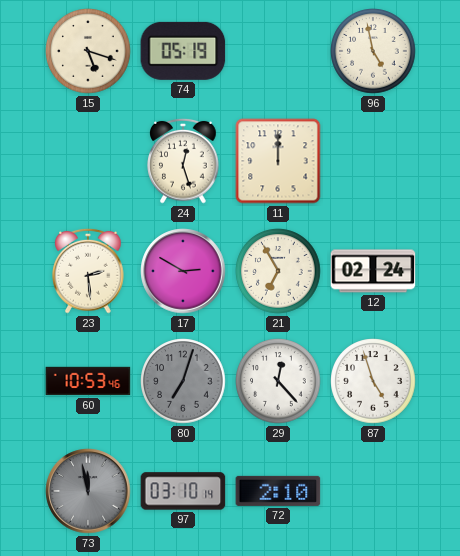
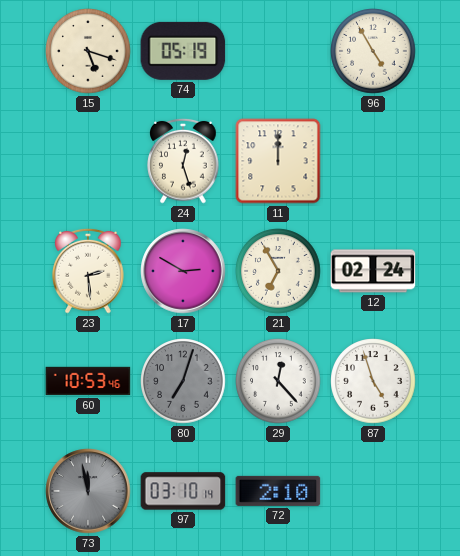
96: 4:58 -> 4:55 (373, 51)
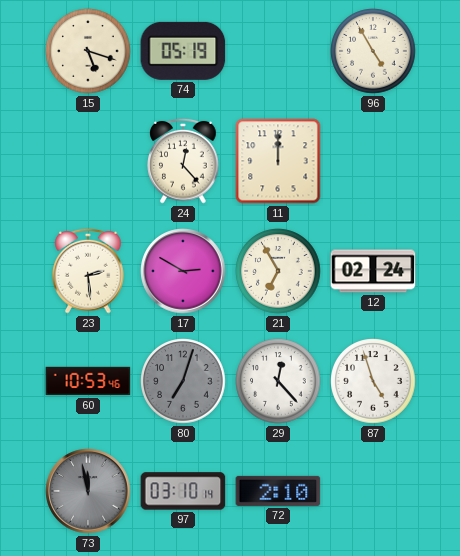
24: 12:27 -> 12:23 (183, 161)
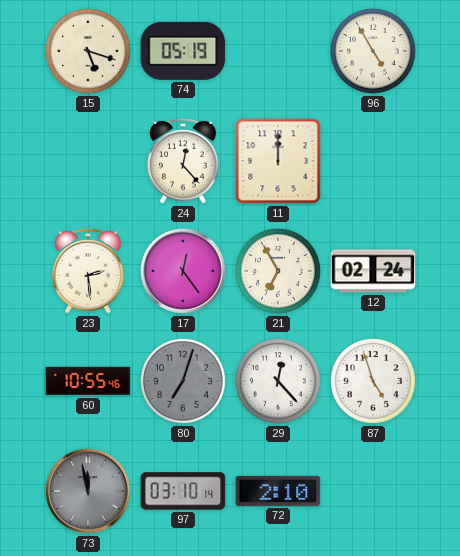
17: 2:50 -> 12:24 (183, 271)
60: 10:53 -> 10:55 (88, 381)
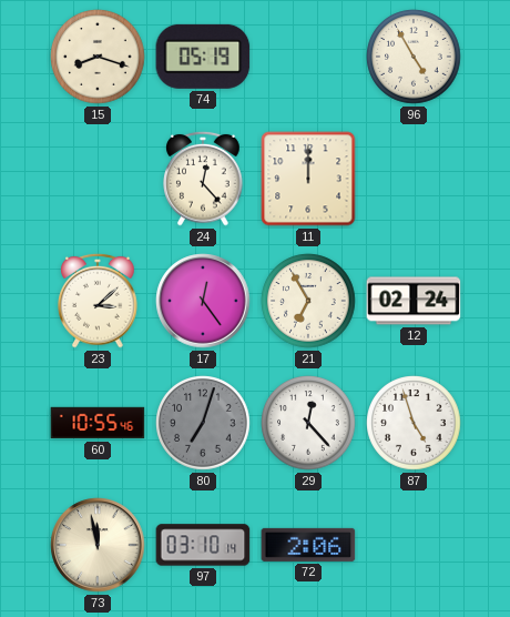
15: 5:18 -> 8:18 (98, 57)
23: 2:29 -> 3:08 (98, 301)
73 dial: grey -> cream (98, 545)
72: 2:10 -> 2:06 (308, 545)
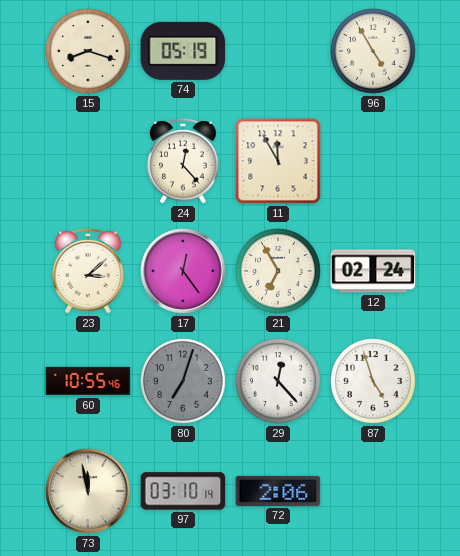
11: 12:00 -> 11:55 (278, 161)
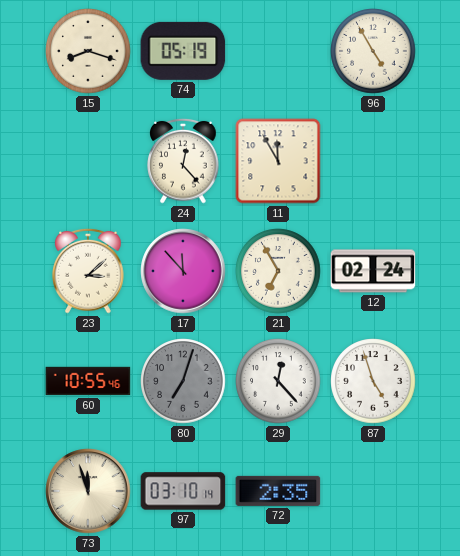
17: 12:24 -> 11:53 (183, 271)
73: 11:58 -> 11:57 (88, 491)
72: 2:06 -> 2:35 (278, 491)
